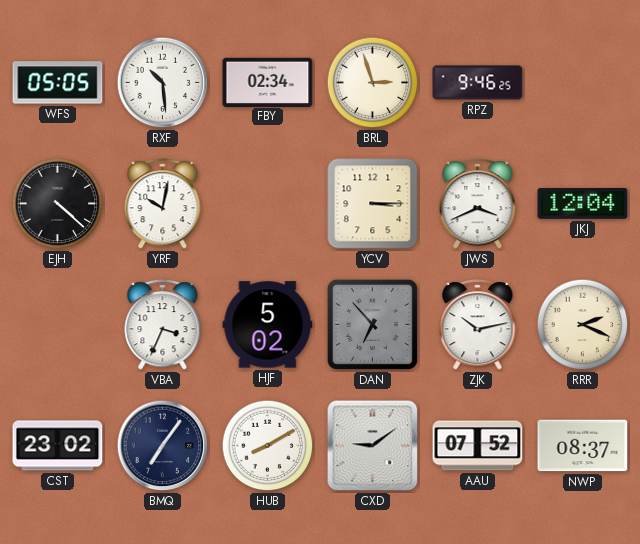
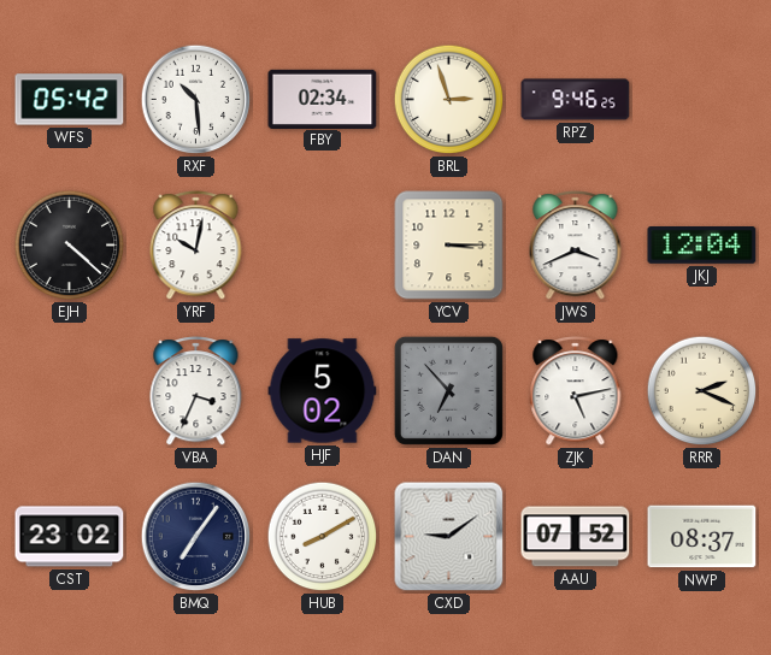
WFS: 05:05 -> 05:42 (70, 100)
ZJK: 10:13 -> 5:13 (576, 391)
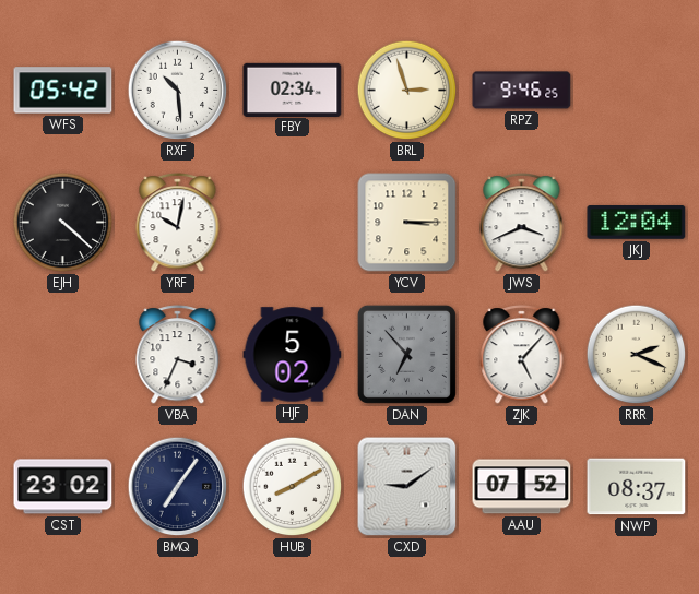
ZJK: 5:13 -> 5:07 (522, 355)
